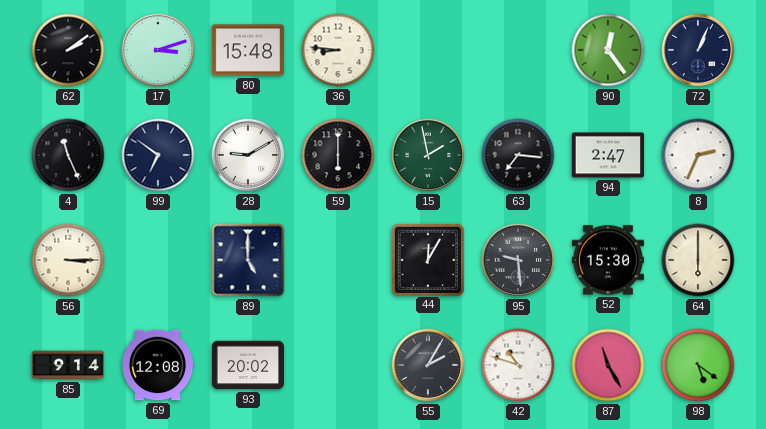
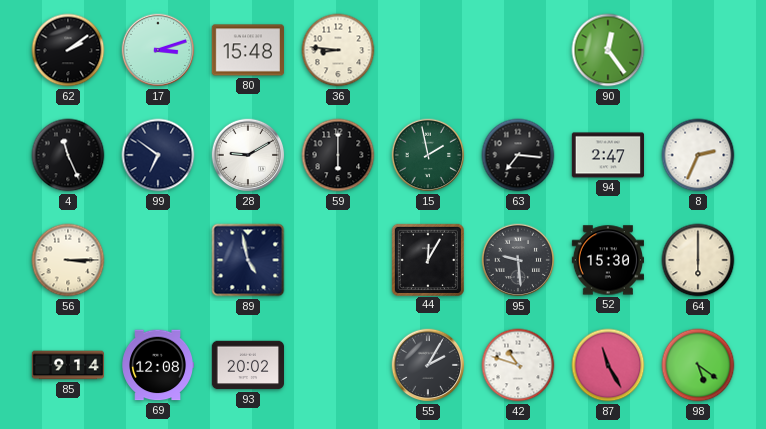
72: 1:04 -> none (698, 50)
89: 5:00 -> 4:58 (248, 260)
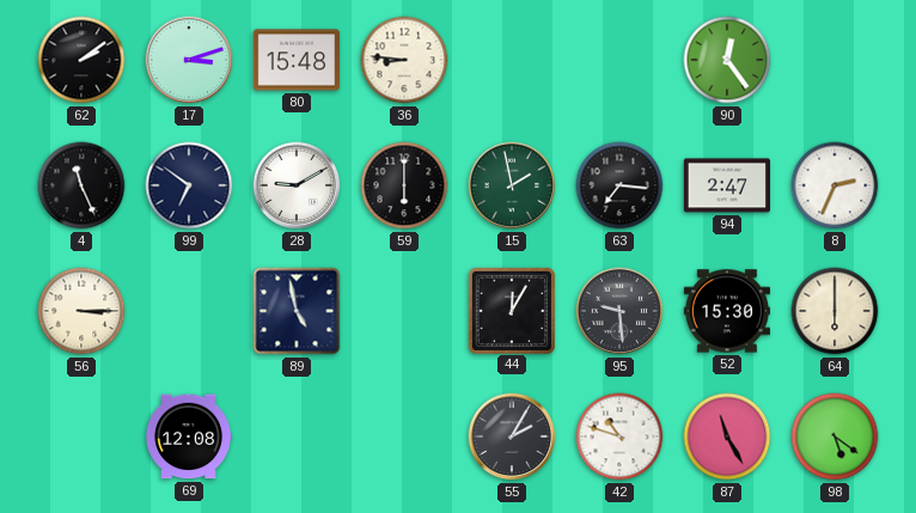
85: 9:14 -> none (68, 365)
93: 20:02 -> none (247, 365)
